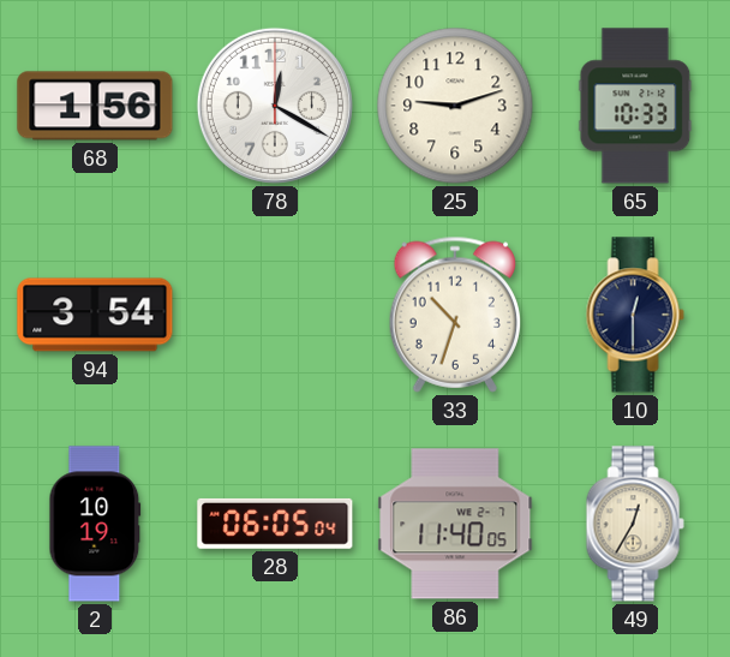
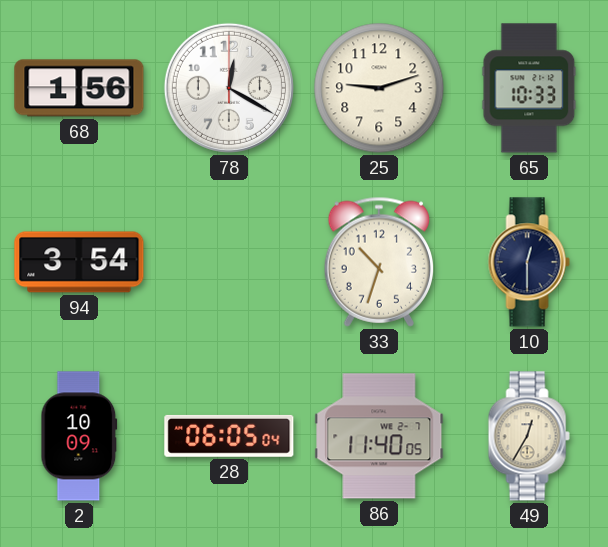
2: 10:19 -> 10:09 (79, 436)
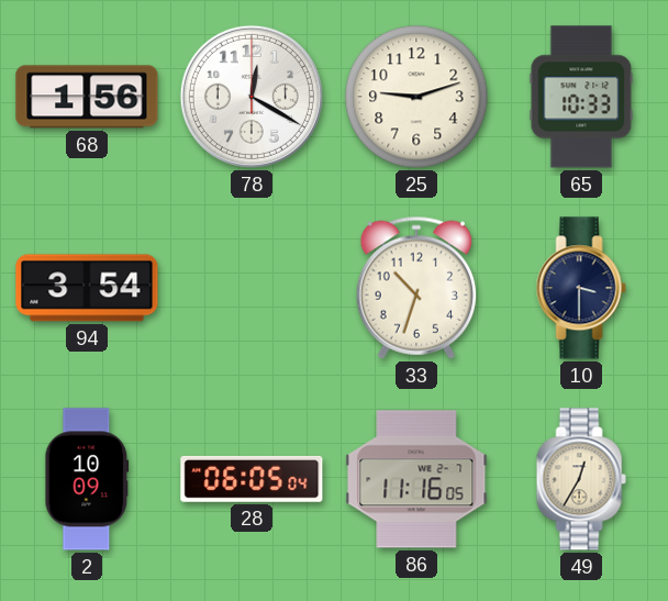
10: 12:30 -> 3:30 (581, 288)
86: 11:40 -> 11:16 (416, 479)
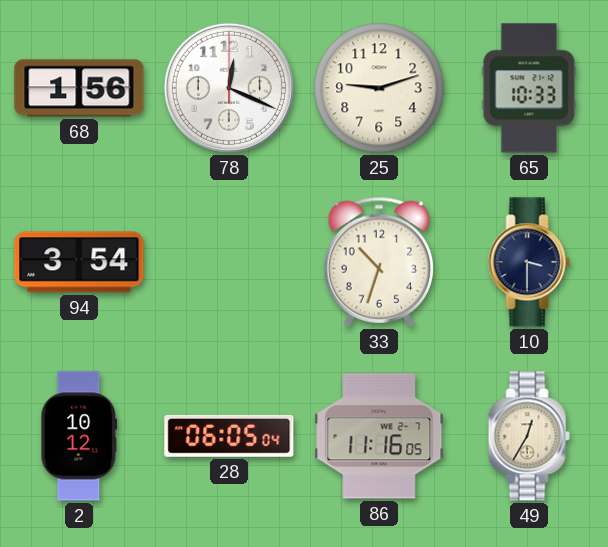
78: 12:20 -> 12:19 (229, 88)
2: 10:09 -> 10:12 (79, 436)
